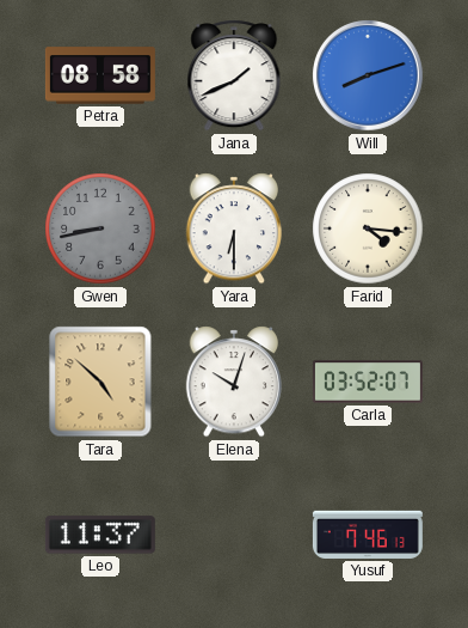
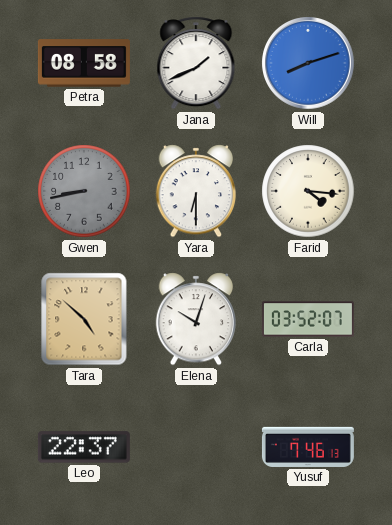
Leo: 11:37 -> 22:37 (84, 447)
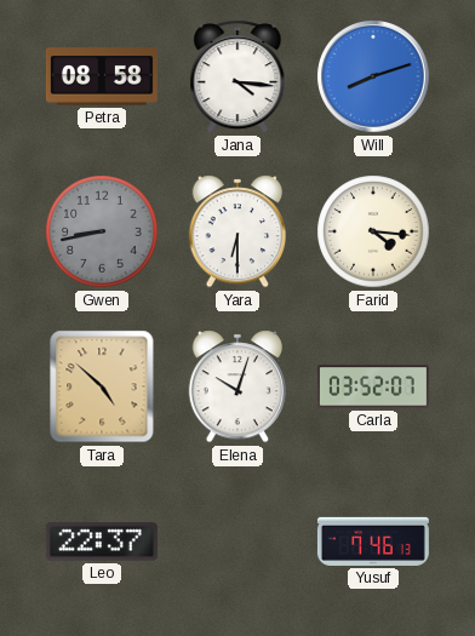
Jana: 1:41 -> 4:16 (237, 76)
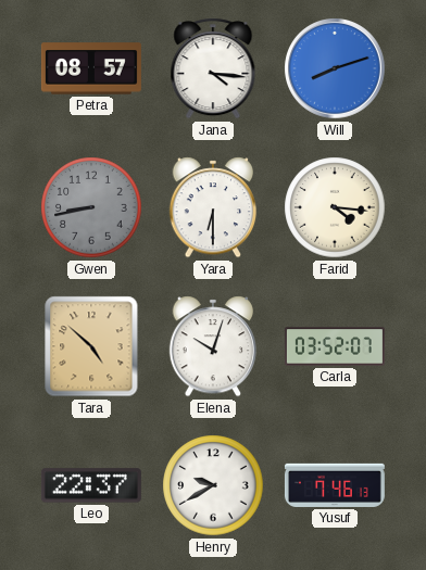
Petra: 08:58 -> 08:57 (91, 68)
Henry: none -> 9:40 (213, 485)
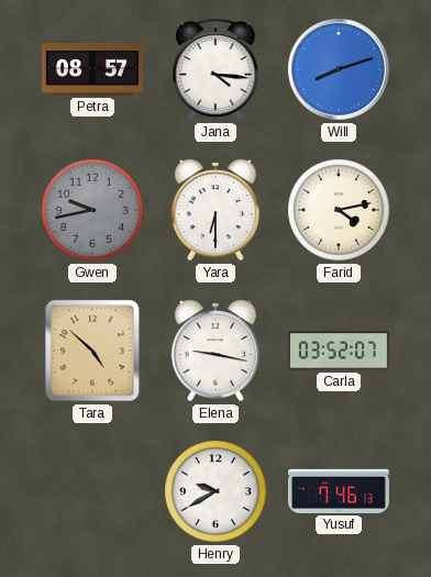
Gwen: 8:43 -> 9:43 (92, 210)
Farid: 4:16 -> 4:13 (339, 210)
Elena: 10:03 -> 9:17 (215, 351)
Leo: 22:37 -> none (91, 485)
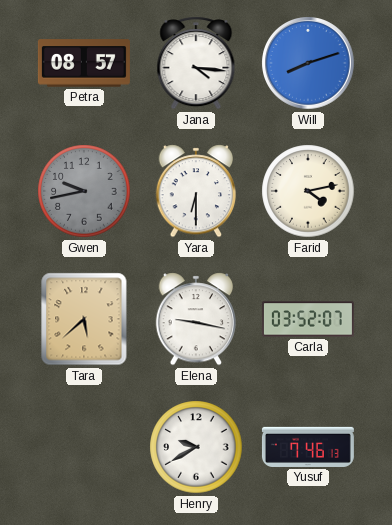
Tara: 4:52 -> 5:38 (84, 319)
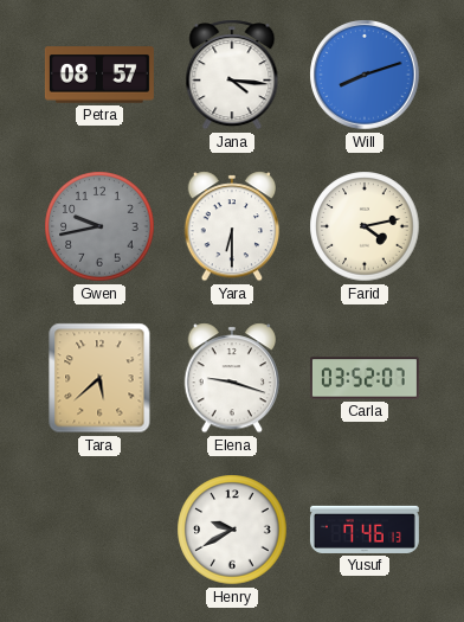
Elena: 9:17 -> 9:18 (232, 378)
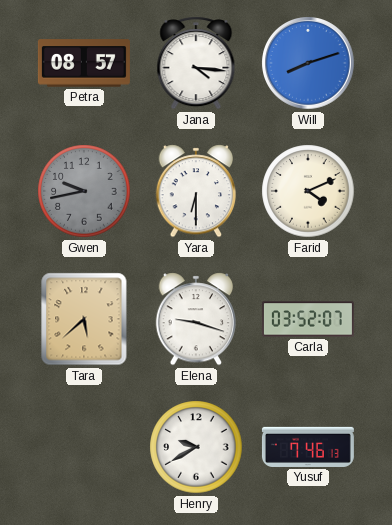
Farid: 4:13 -> 4:11 (308, 191)
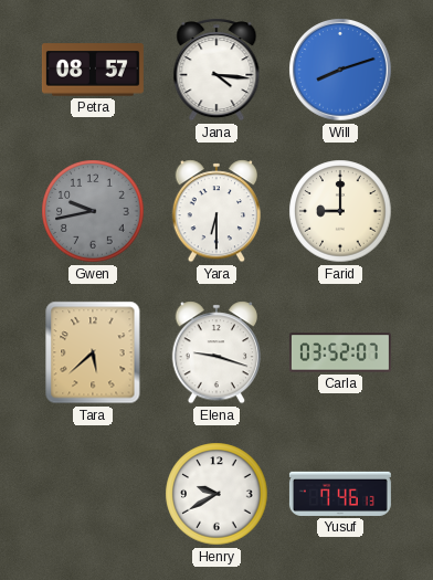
Farid: 4:11 -> 9:00 (340, 211)
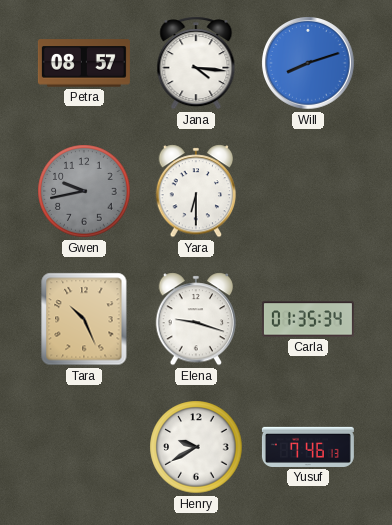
Farid: 9:00 -> none (340, 211)
Tara: 5:38 -> 10:26 (84, 319)
Carla: 03:52 -> 01:35 (308, 319)
